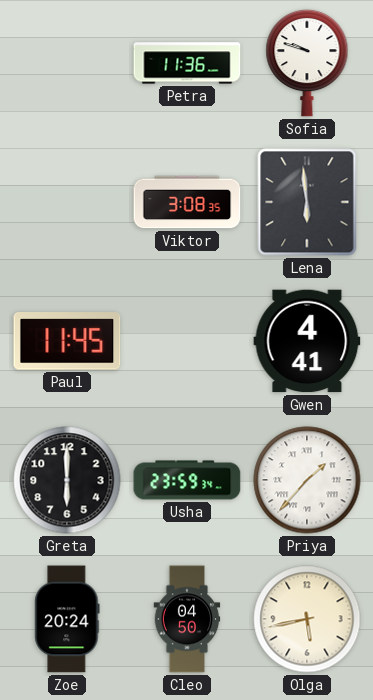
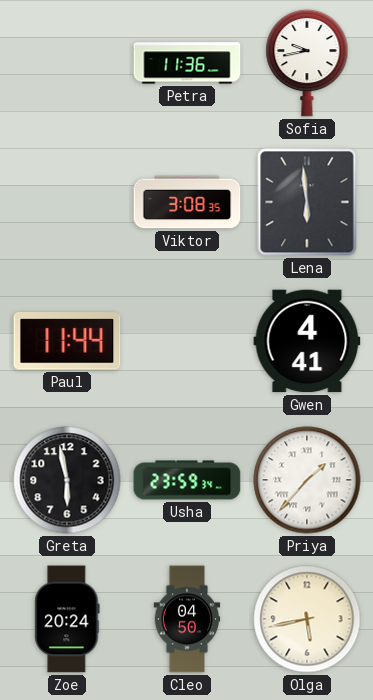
Sofia: 9:48 -> 9:43 (307, 63)
Paul: 11:45 -> 11:44 (67, 341)
Greta: 6:00 -> 5:58 (67, 480)
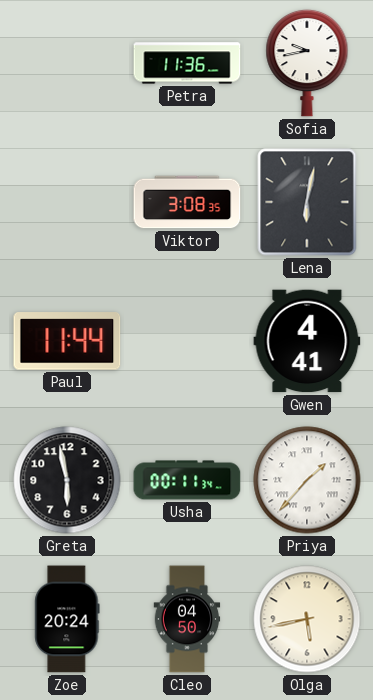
Lena: 5:59 -> 6:02 (307, 202)
Usha: 23:59 -> 00:11 (187, 480)
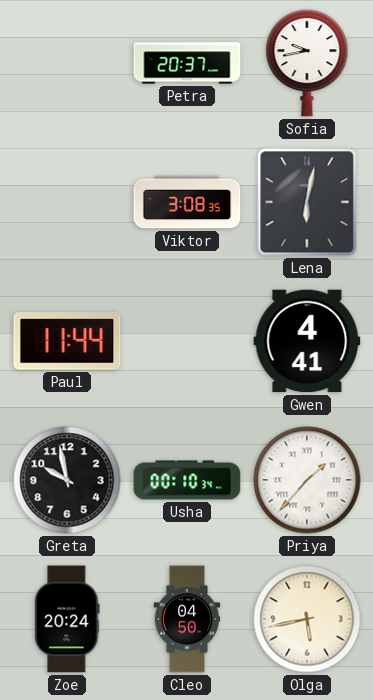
Petra: 11:36 -> 20:37 (187, 63)
Greta: 5:58 -> 9:58 (67, 480)
Usha: 00:11 -> 00:10 (187, 480)
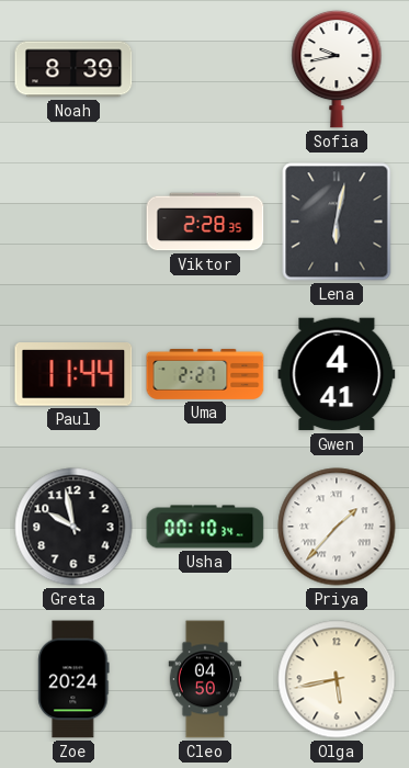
Noah: none -> 8:39 (73, 69)
Petra: 20:37 -> none (187, 63)
Viktor: 3:08 -> 2:28 (205, 222)
Uma: none -> 2:27 (205, 374)
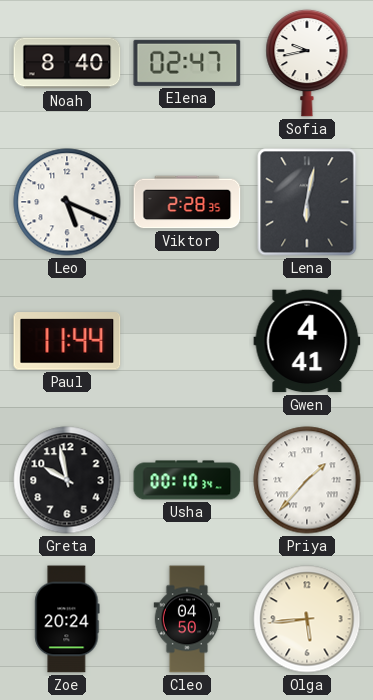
Noah: 8:39 -> 8:40 (67, 63)
Elena: none -> 02:47 (187, 63)
Leo: none -> 5:19 (67, 202)
Uma: 2:27 -> none (205, 374)
Olga: 5:43 -> 5:44 (307, 619)
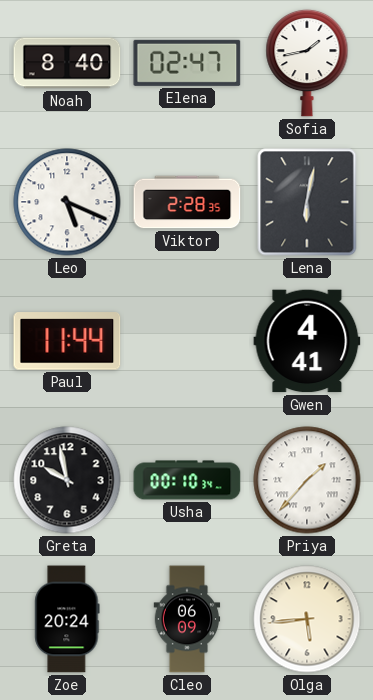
Sofia: 9:43 -> 1:43 (307, 63)
Cleo: 04:50 -> 06:09 (187, 619)
